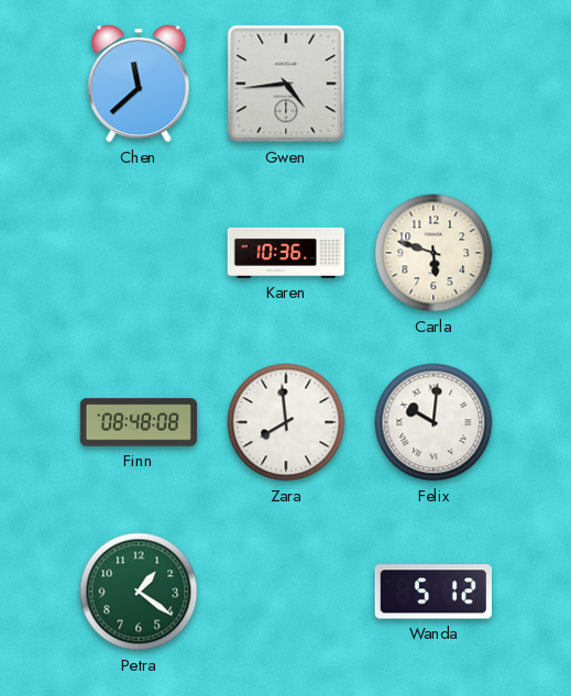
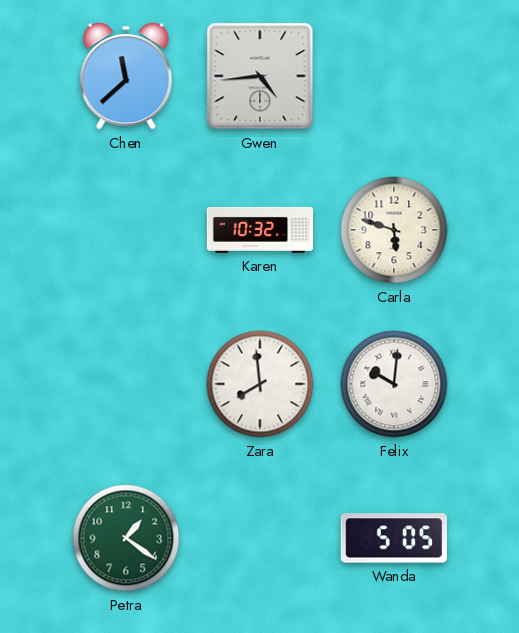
Karen: 10:36 -> 10:32 (260, 230)
Finn: 08:48 -> none (139, 422)
Wanda: 5:12 -> 5:05 (393, 538)
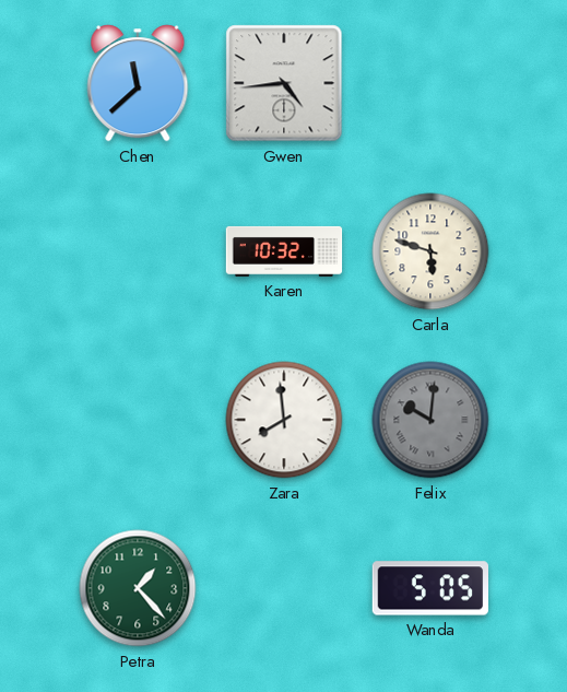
Felix dial: white -> grey (430, 420)
Petra: 1:21 -> 1:23 (138, 588)
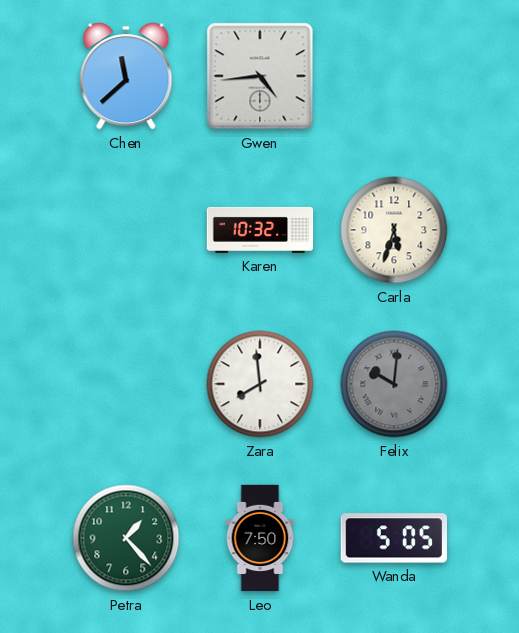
Carla: 5:48 -> 5:33 (394, 230)
Leo: none -> 7:50 (260, 538)
